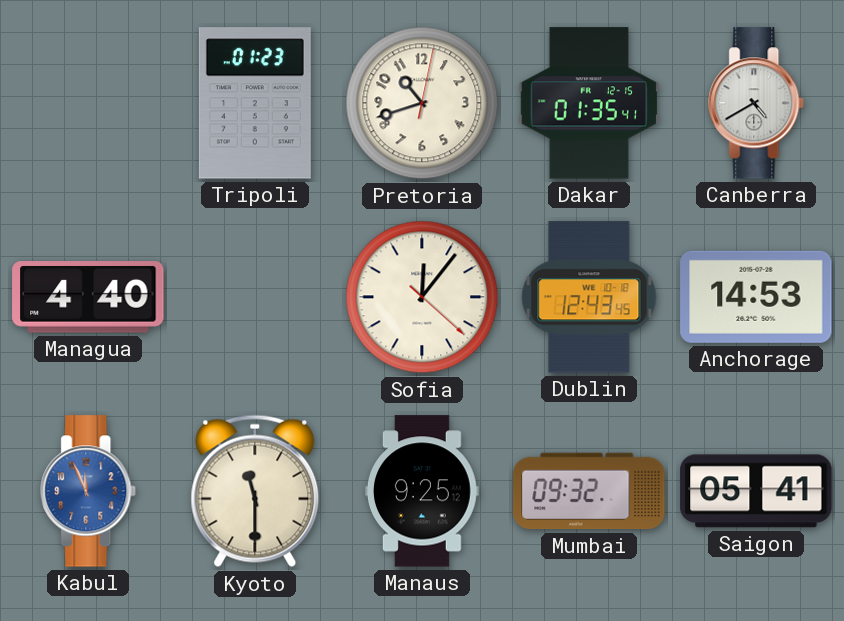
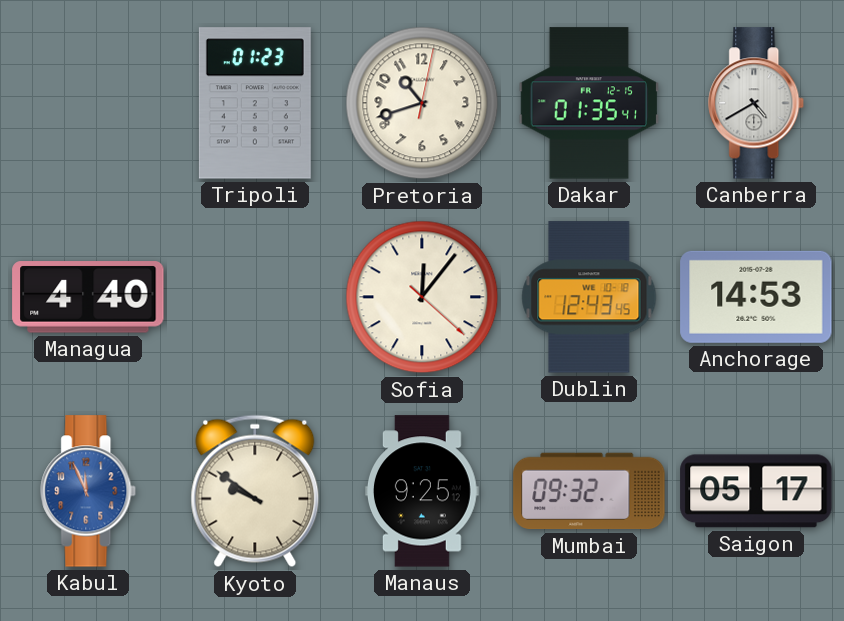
Kyoto: 11:30 -> 9:51 (255, 491)
Saigon: 05:41 -> 05:17 (756, 491)
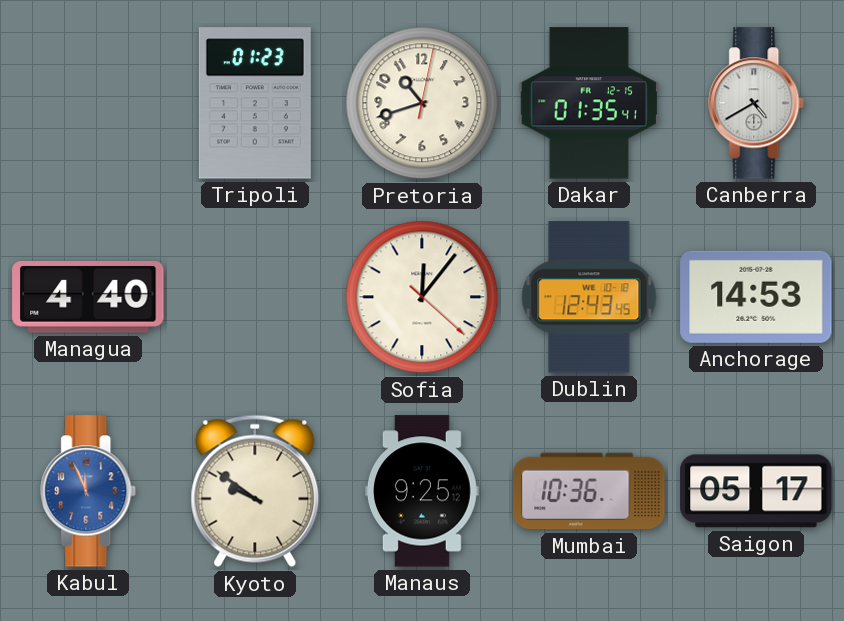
Mumbai: 09:32 -> 10:36 (589, 491)
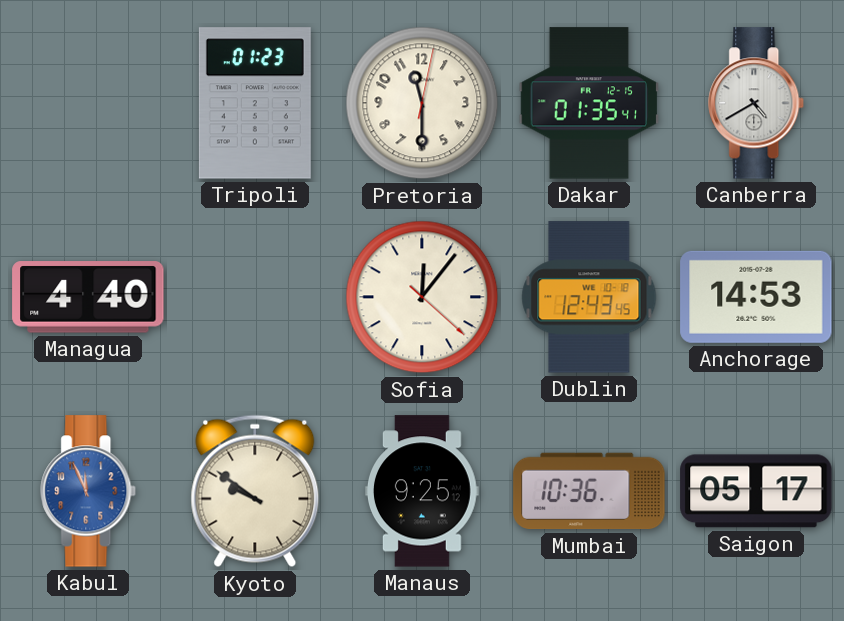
Pretoria: 10:42 -> 11:30 (422, 103)
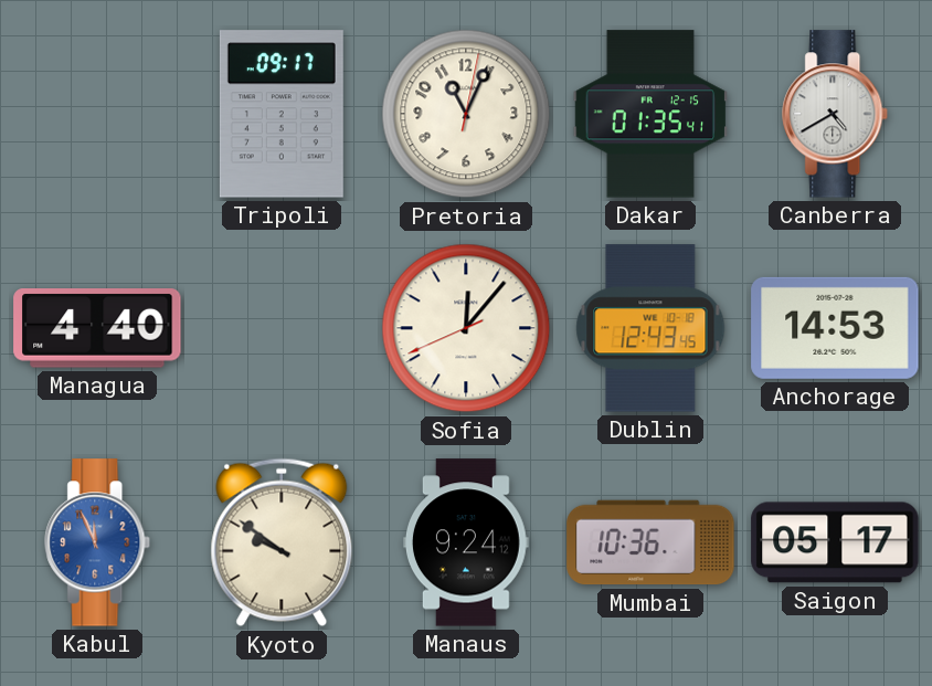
Tripoli: 01:23 -> 09:17 (282, 114)
Pretoria: 11:30 -> 11:04 (466, 114)
Sofia: 12:06:22 -> 12:06:41 (466, 328)
Manaus: 9:25 -> 9:24 (467, 542)
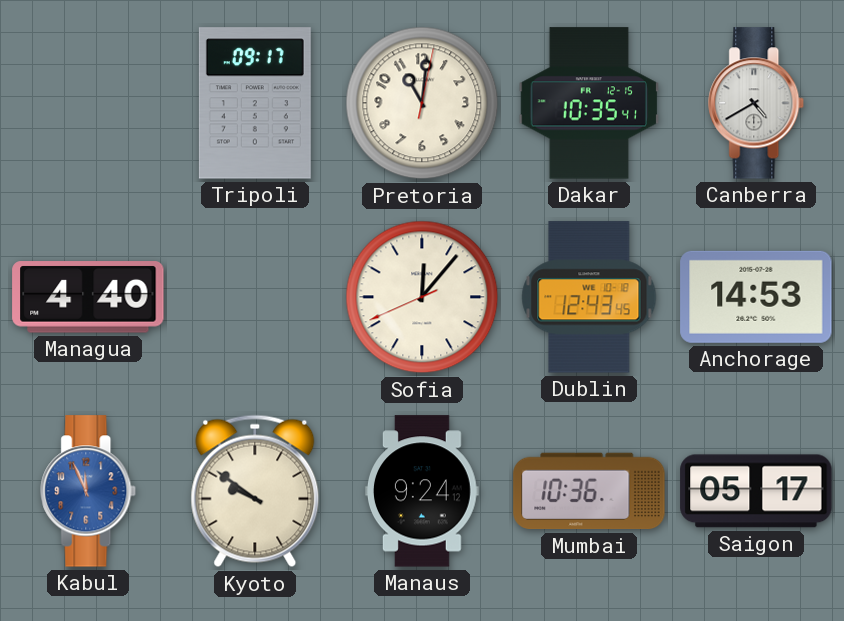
Pretoria: 11:04 -> 11:01 (422, 103)
Dakar: 01:35 -> 10:35 (588, 103)
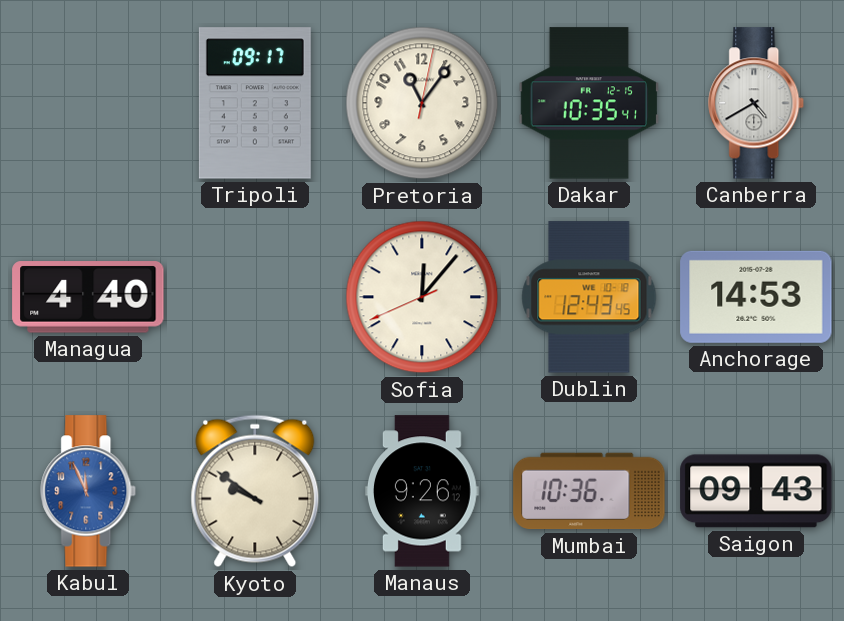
Pretoria: 11:01 -> 11:06 (422, 103)
Manaus: 9:24 -> 9:26 (423, 491)
Saigon: 05:17 -> 09:43 (756, 491)
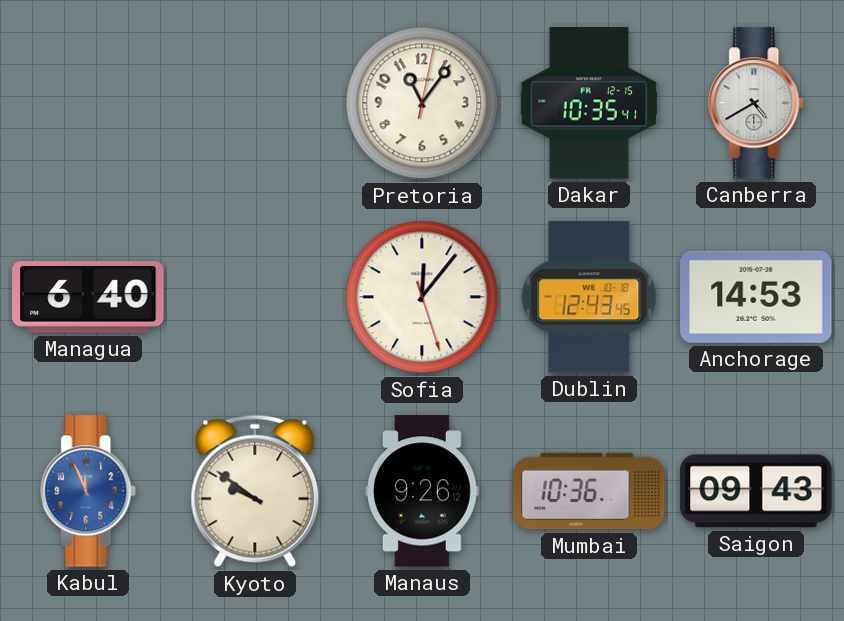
Tripoli: 09:17 -> none (255, 103)
Managua: 4:40 -> 6:40 (88, 297)
Sofia: 12:06:41 -> 12:06:27 (422, 297)
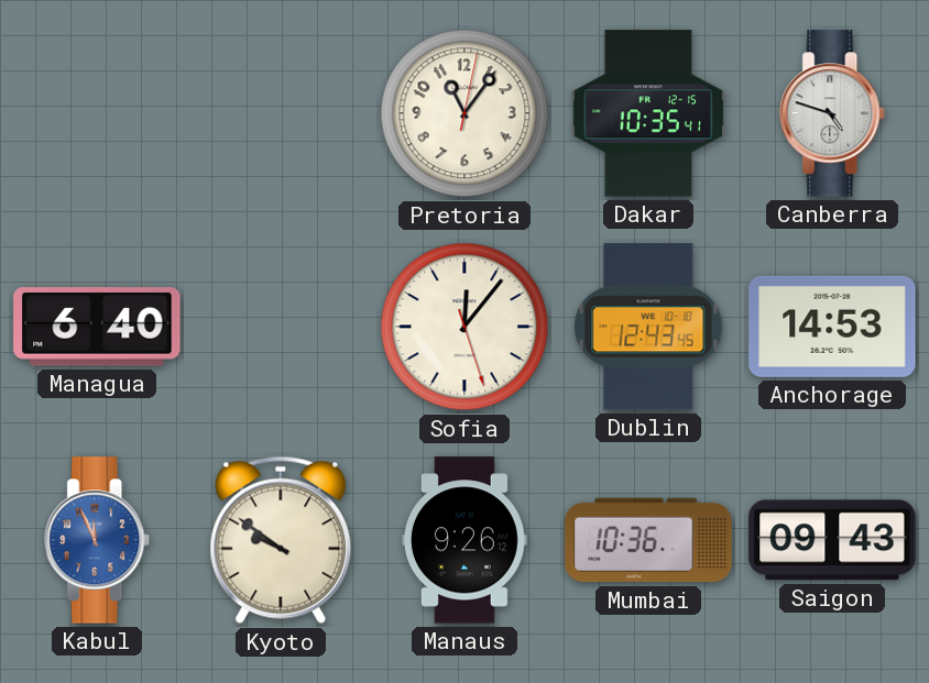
Canberra: 4:40 -> 4:48 (833, 113)
